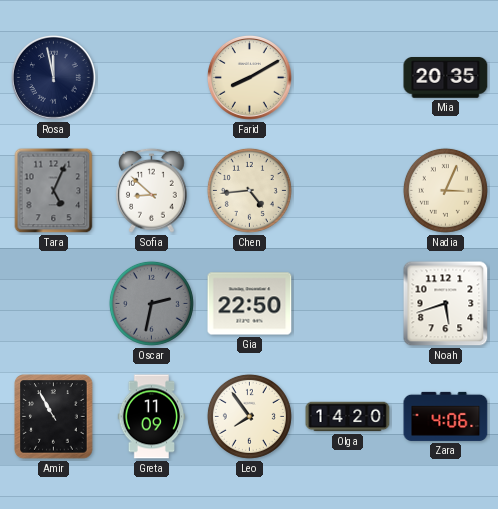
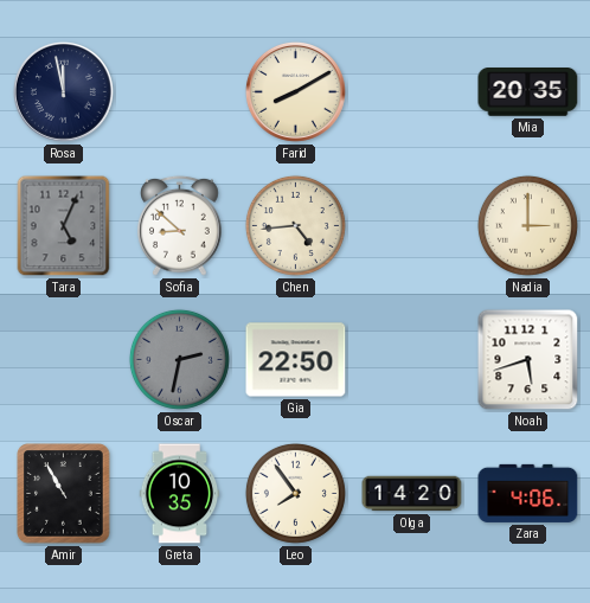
Nadia: 3:04 -> 3:00 (527, 225)
Greta: 11:09 -> 10:35 (180, 494)
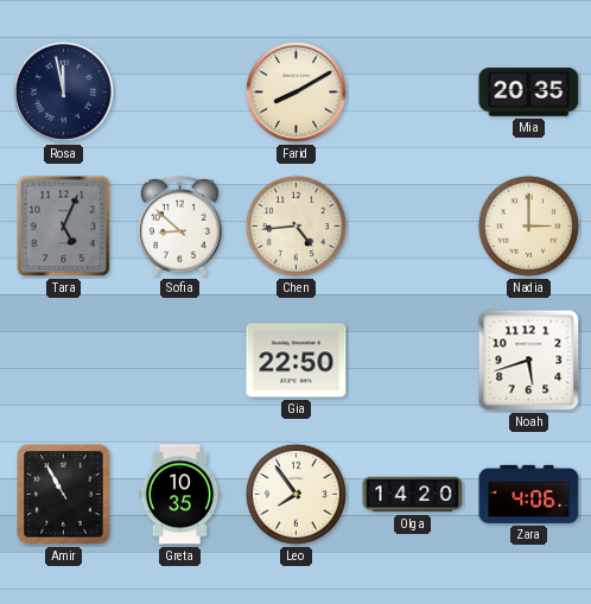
Oscar: 2:32 -> none (179, 359)
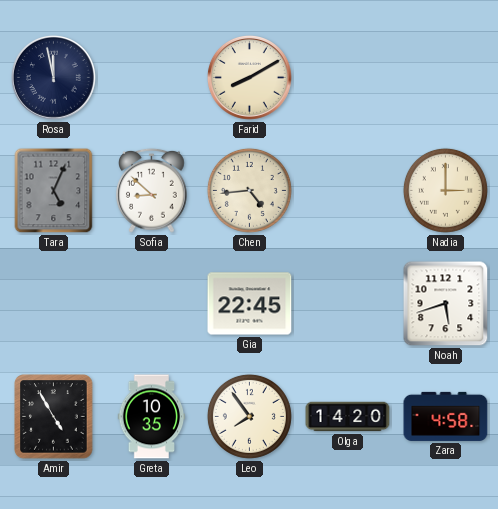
Mia: 20:35 -> none (529, 93)
Gia: 22:50 -> 22:45 (250, 304)
Amir: 10:55 -> 4:55 (54, 417)
Zara: 4:06 -> 4:58 (446, 416)
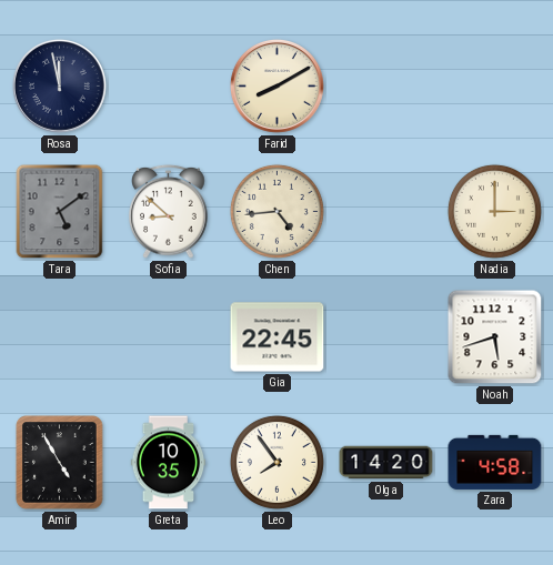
Tara: 5:04 -> 5:09 (60, 212)
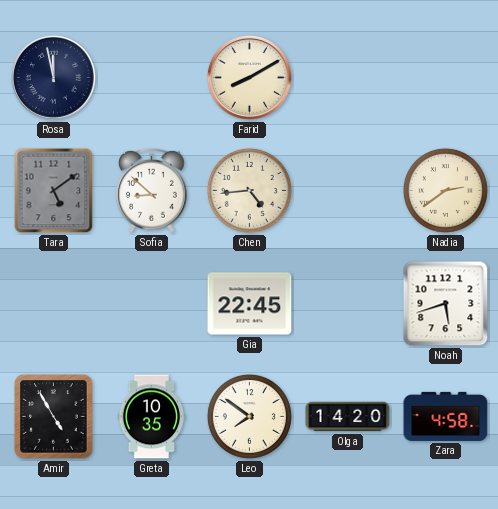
Nadia: 3:00 -> 2:39 (445, 190)
Leo: 7:54 -> 7:51 (249, 416)
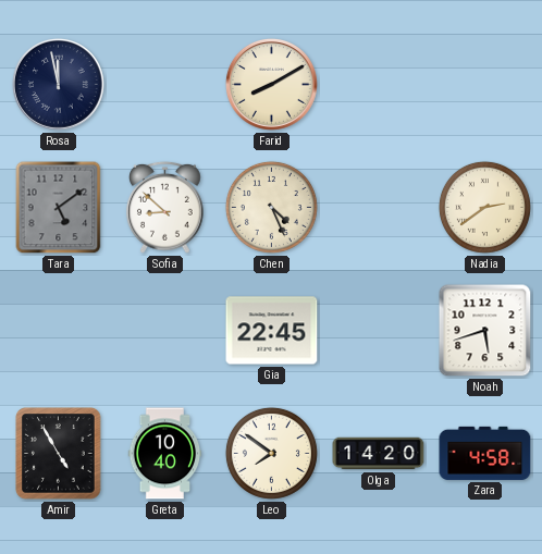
Chen: 4:44 -> 4:26 (271, 207)
Greta: 10:35 -> 10:40 (165, 454)
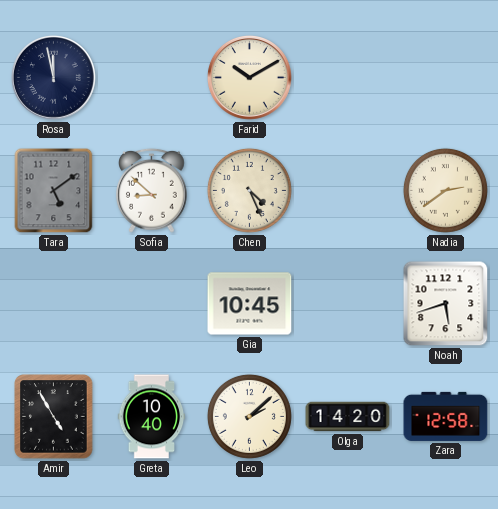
Farid: 8:10 -> 10:10 (249, 77)
Gia: 22:45 -> 10:45 (250, 304)
Leo: 7:51 -> 2:08 (249, 416)
Zara: 4:58 -> 12:58 (446, 416)
